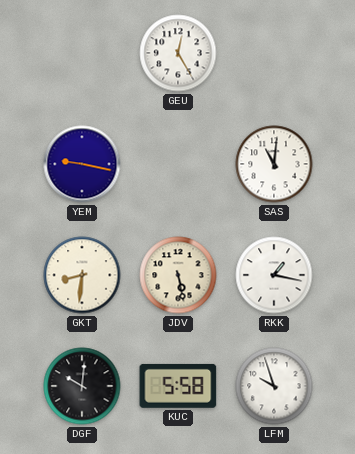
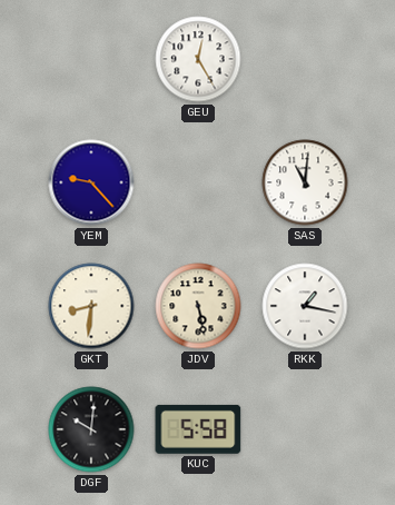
YEM: 9:17 -> 9:23 (91, 182)
LFM: 9:57 -> none (274, 386)
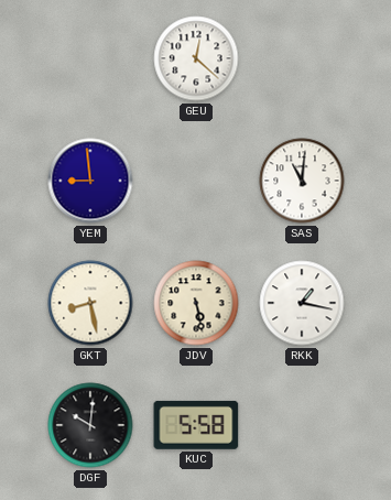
GEU: 12:25 -> 12:22 (196, 58)
YEM: 9:23 -> 8:59 (90, 181)
GKT: 8:31 -> 8:28 (90, 303)
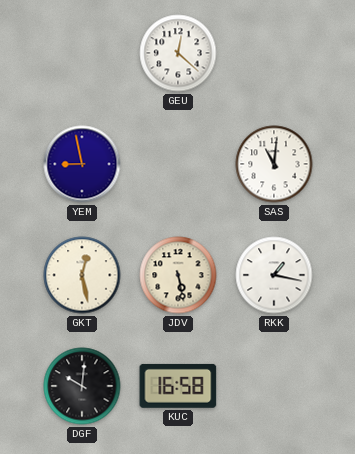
YEM: 8:59 -> 8:58 (82, 164)
GKT: 8:28 -> 12:28 (82, 275)
KUC: 5:58 -> 16:58 (178, 386)
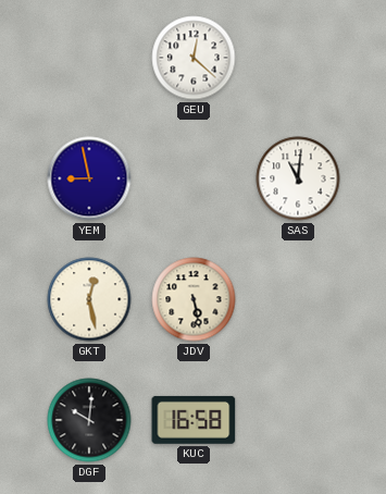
RKK: 1:17 -> none (274, 275)
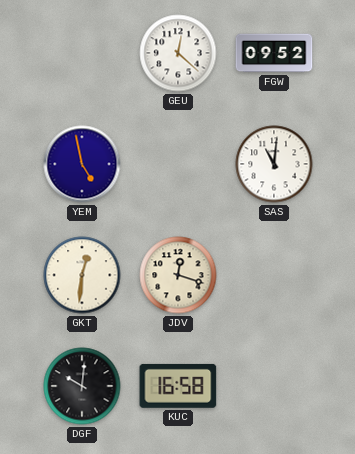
FGW: none -> 09:52 (274, 53)
YEM: 8:58 -> 4:58 (82, 164)
GKT: 12:28 -> 12:31 (82, 275)
JDV: 5:28 -> 12:18 (178, 275)
